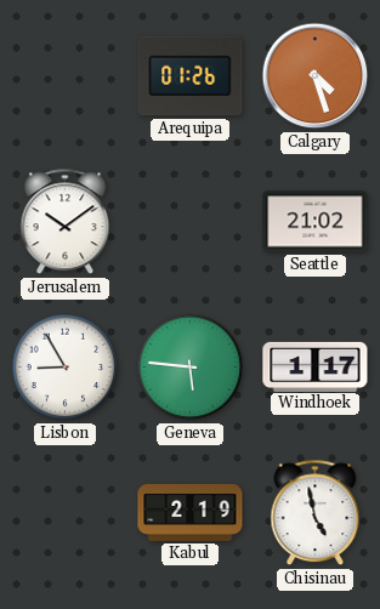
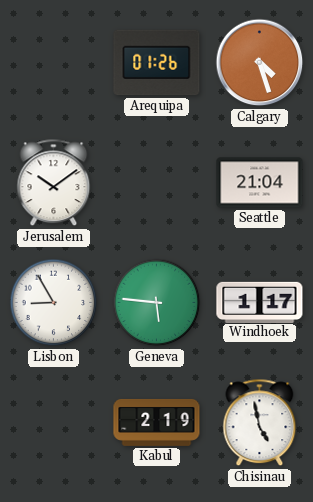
Seattle: 21:02 -> 21:04 (260, 183)
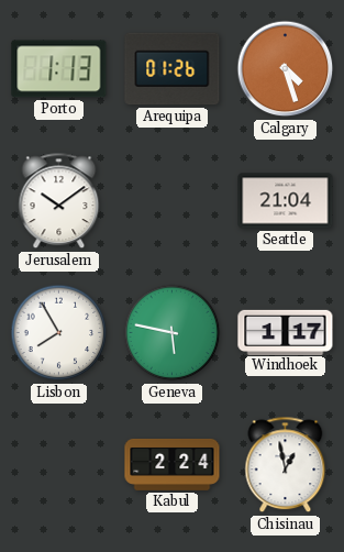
Porto: none -> 1:13 (59, 69)
Lisbon: 8:55 -> 7:55 (59, 333)
Geneva: 5:46 -> 5:47 (173, 333)
Kabul: 2:19 -> 2:24 (173, 464)
Chisinau: 4:58 -> 12:58 (286, 465)
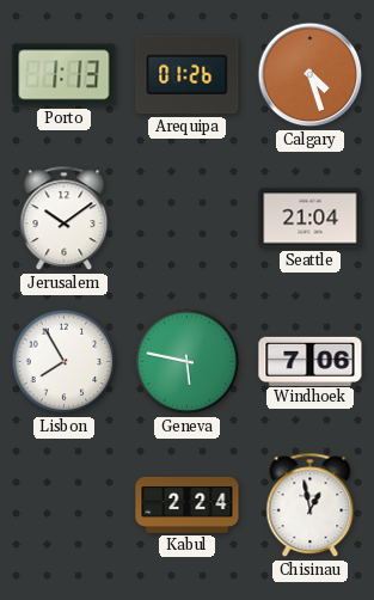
Windhoek: 1:17 -> 7:06 (311, 361)
